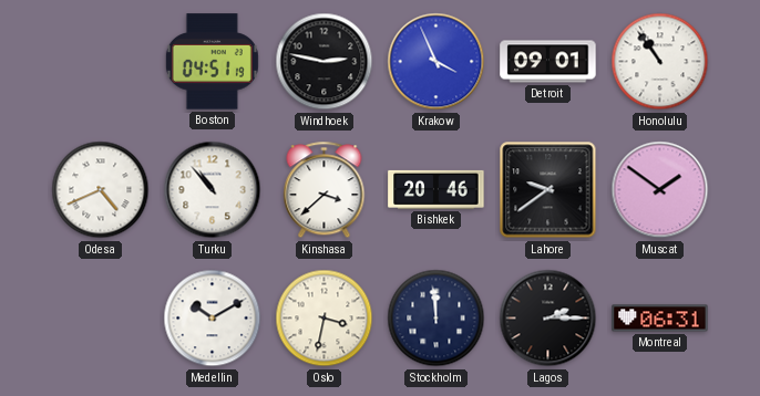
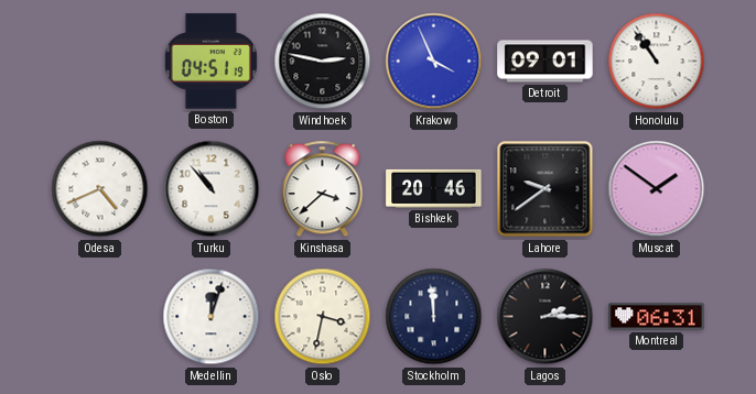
Medellin: 10:10 -> 12:03 (212, 317)
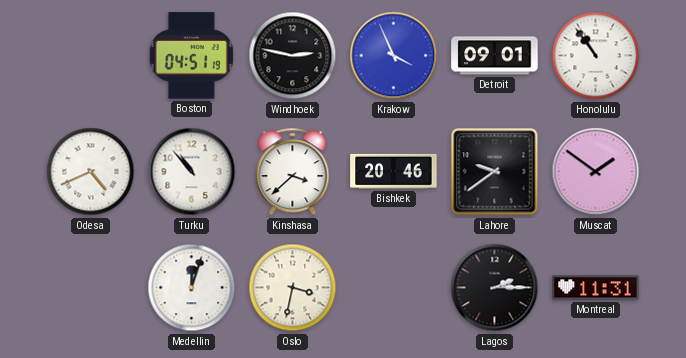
Stockholm: 11:59 -> none (434, 317)
Montreal: 06:31 -> 11:31 (596, 288)
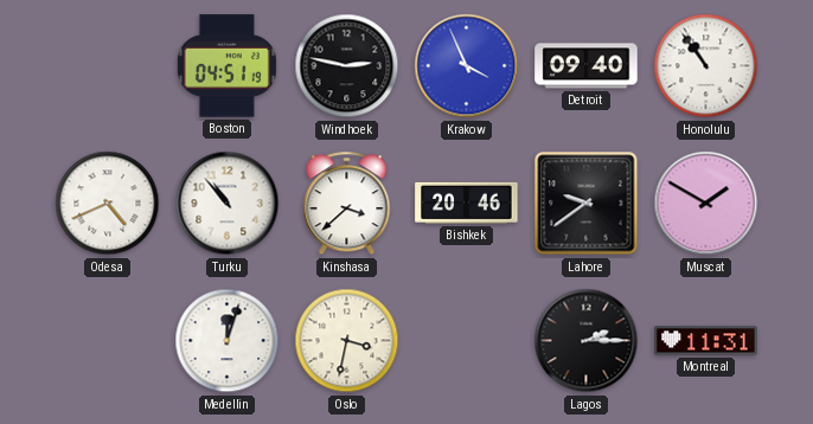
Detroit: 09:01 -> 09:40 (587, 66)
Muscat: 1:51 -> 1:50 (706, 204)
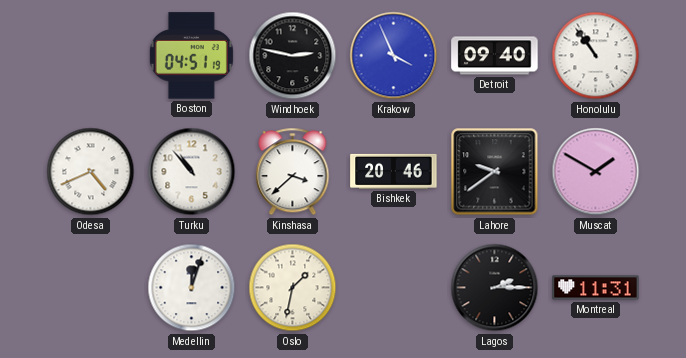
Oslo: 3:32 -> 1:32 (293, 288)
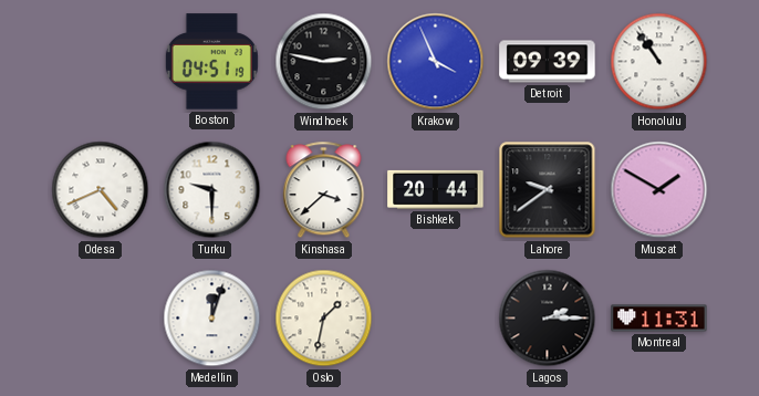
Detroit: 09:40 -> 09:39 (548, 62)
Turku: 10:53 -> 9:30 (212, 190)
Bishkek: 20:46 -> 20:44 (436, 189)
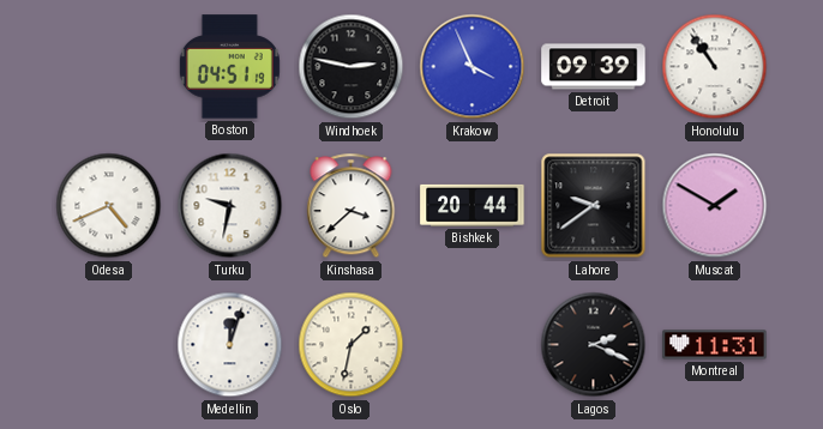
Turku: 9:30 -> 9:32 (230, 206)
Lagos: 2:15 -> 2:19 (594, 345)
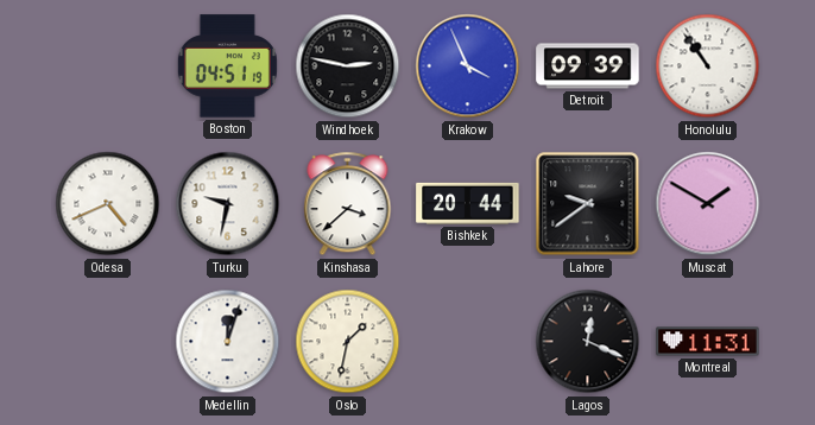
Lagos: 2:19 -> 12:19 (588, 342)
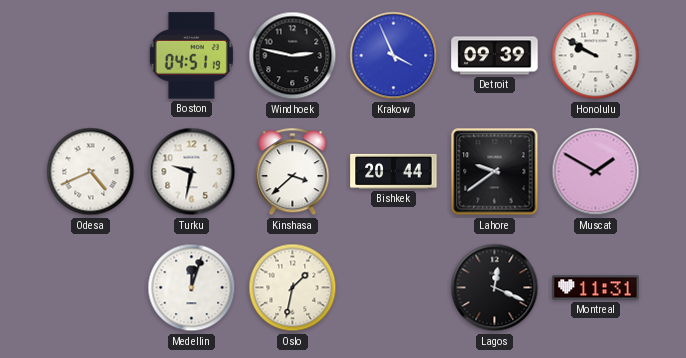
Honolulu: 10:54 -> 9:50 (596, 56)
